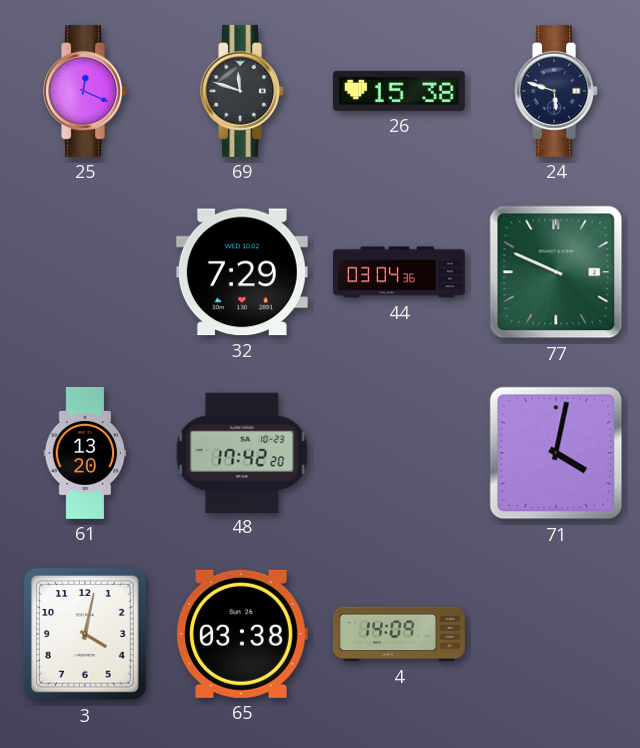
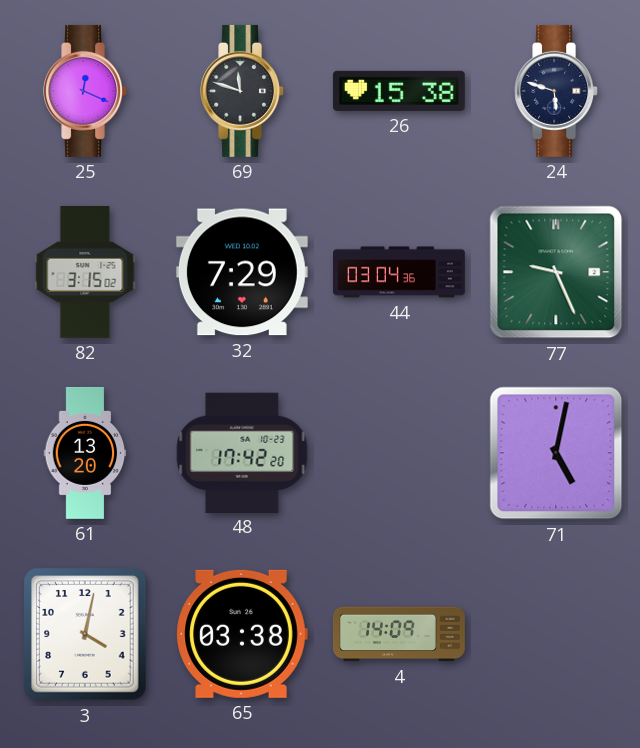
82: none -> 3:15 (85, 272)
77: 9:49 -> 9:26 (556, 272)
71: 4:02 -> 5:02 (556, 453)
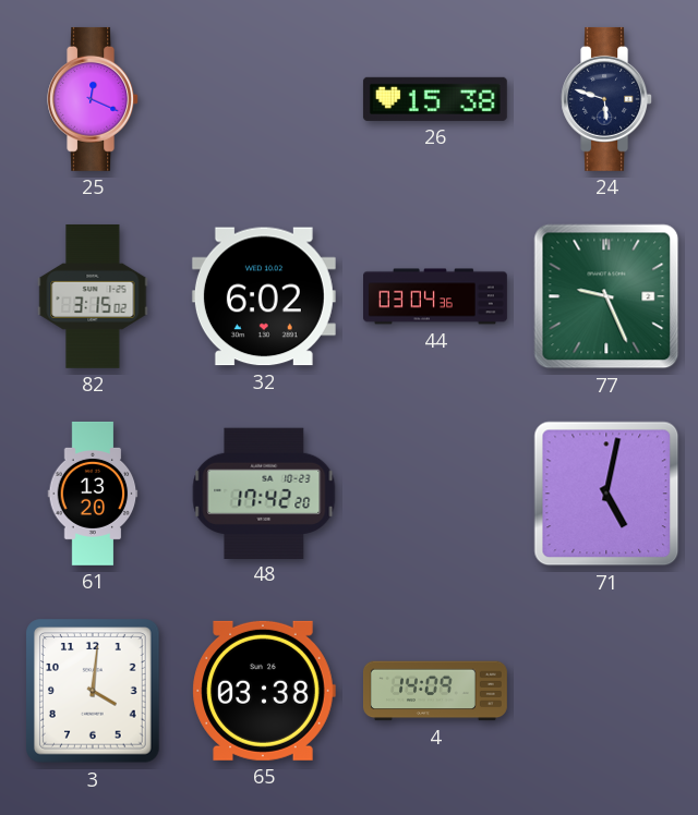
69: 11:48 -> none (243, 91)
32: 7:29 -> 6:02 (264, 296)
3: 4:02 -> 4:01 (93, 691)
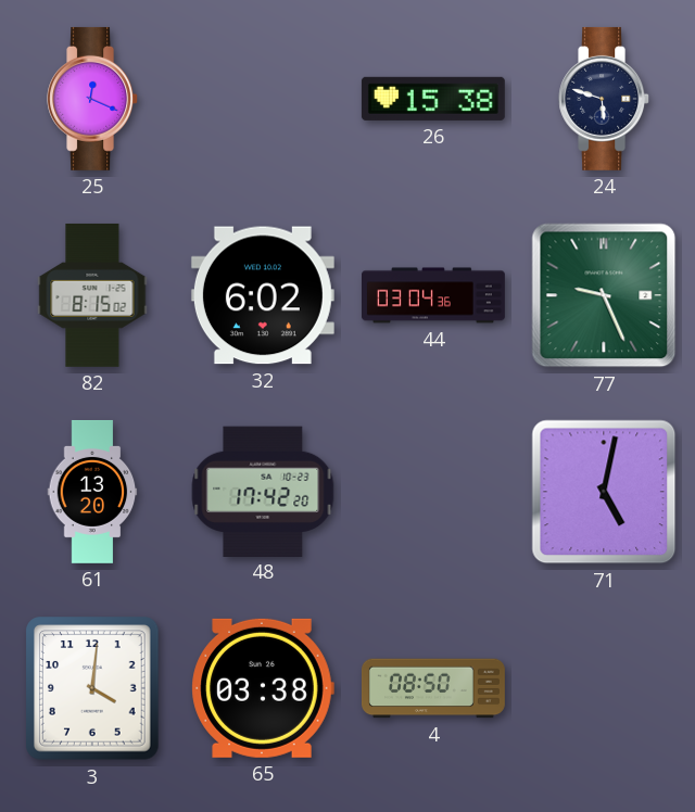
82: 3:15 -> 8:15 (92, 295)
4: 14:09 -> 08:50 (433, 688)
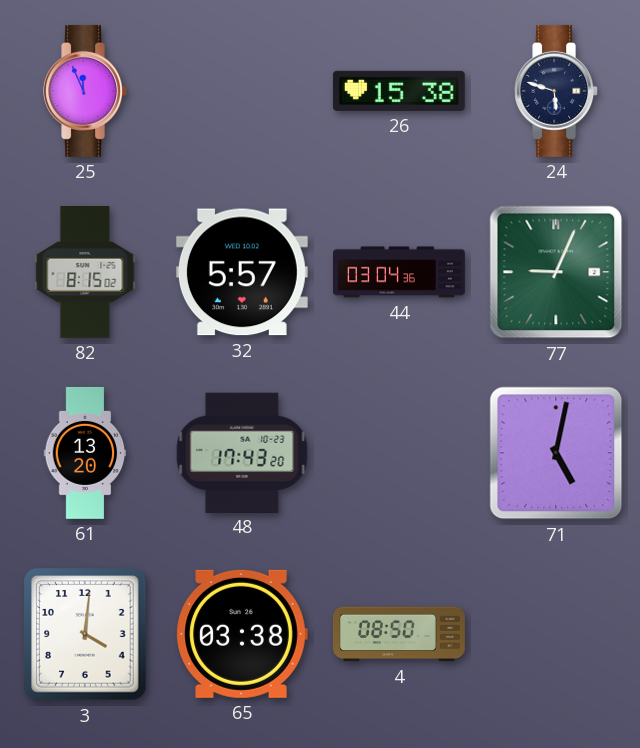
25: 12:19 -> 11:56 (86, 91)
32: 6:02 -> 5:57 (242, 272)
77: 9:26 -> 9:04 (556, 272)
48: 17:42 -> 17:43 (242, 452)
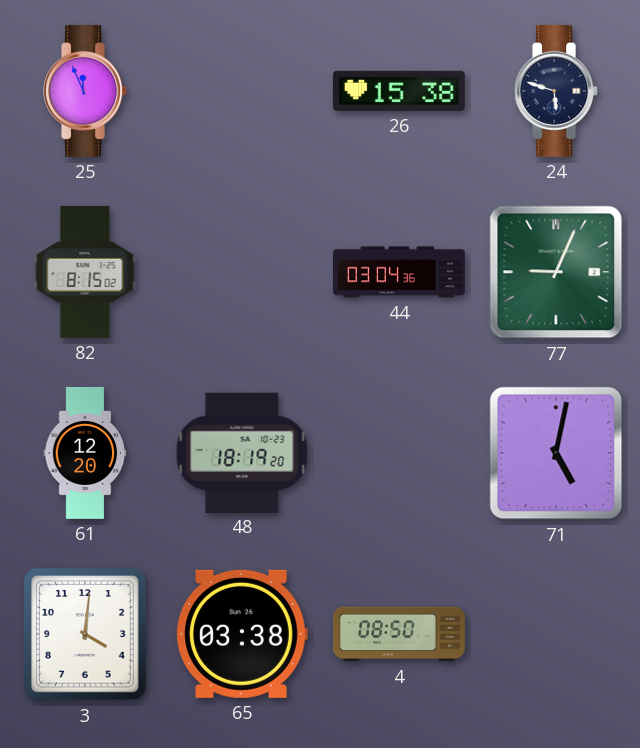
32: 5:57 -> none (242, 272)
61: 13:20 -> 12:20 (85, 453)
48: 17:43 -> 18:19 (242, 452)
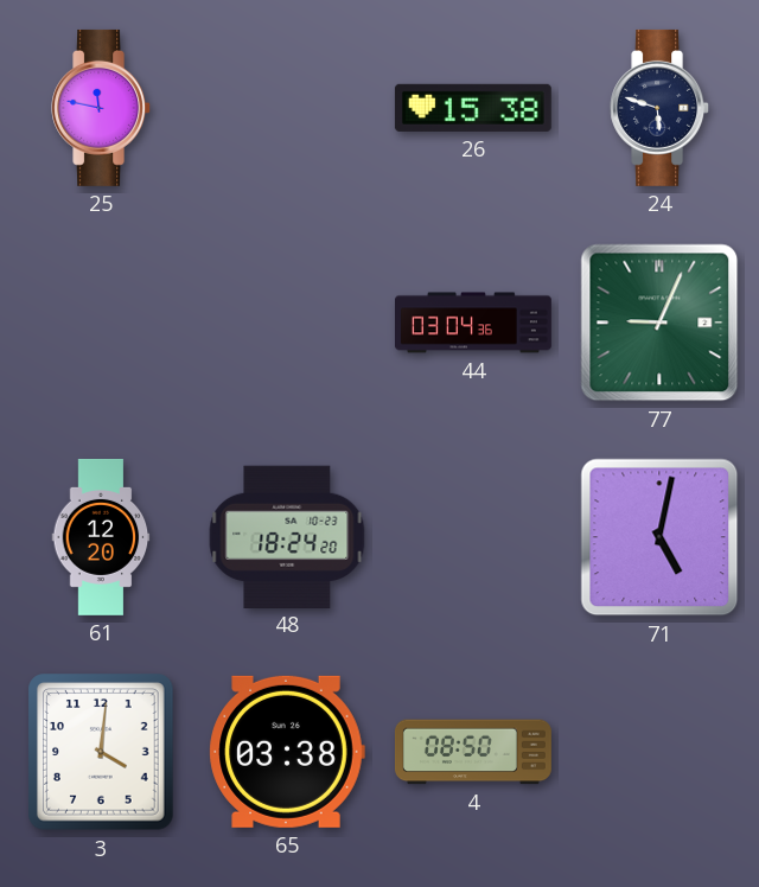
25: 11:56 -> 11:47 (102, 108)
82: 8:15 -> none (85, 272)
48: 18:19 -> 18:24 (287, 536)
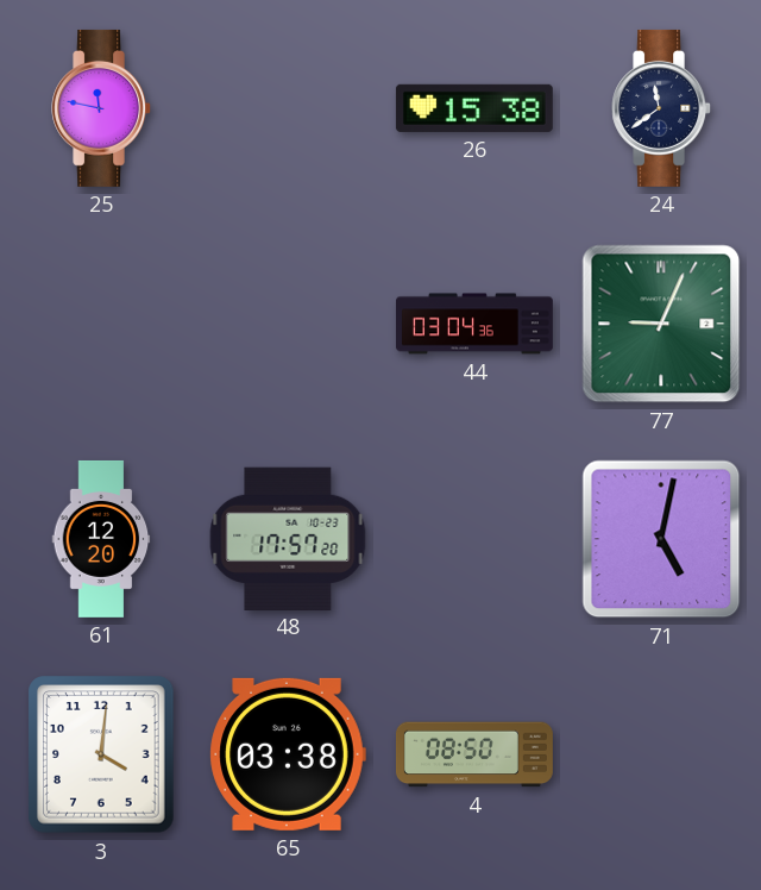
24: 5:48 -> 11:39 (662, 108)
48: 18:24 -> 17:57 (288, 538)
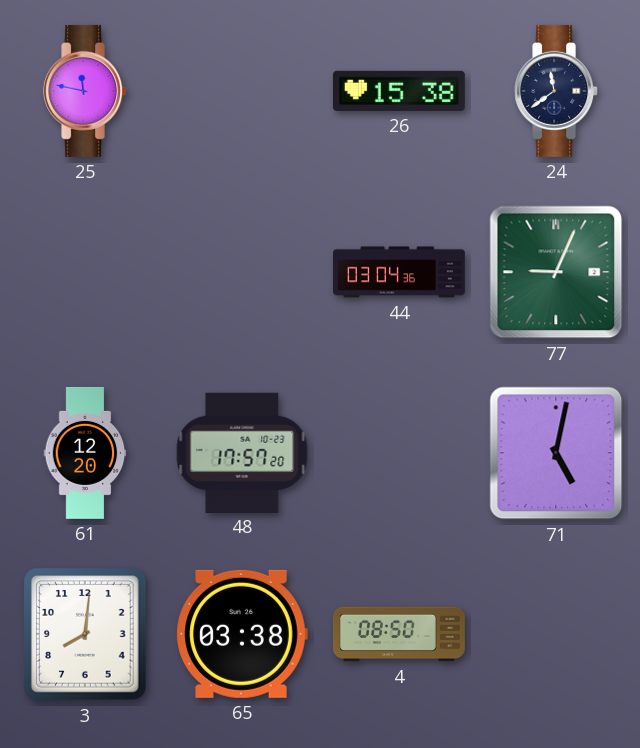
3: 4:01 -> 8:01 (85, 634)
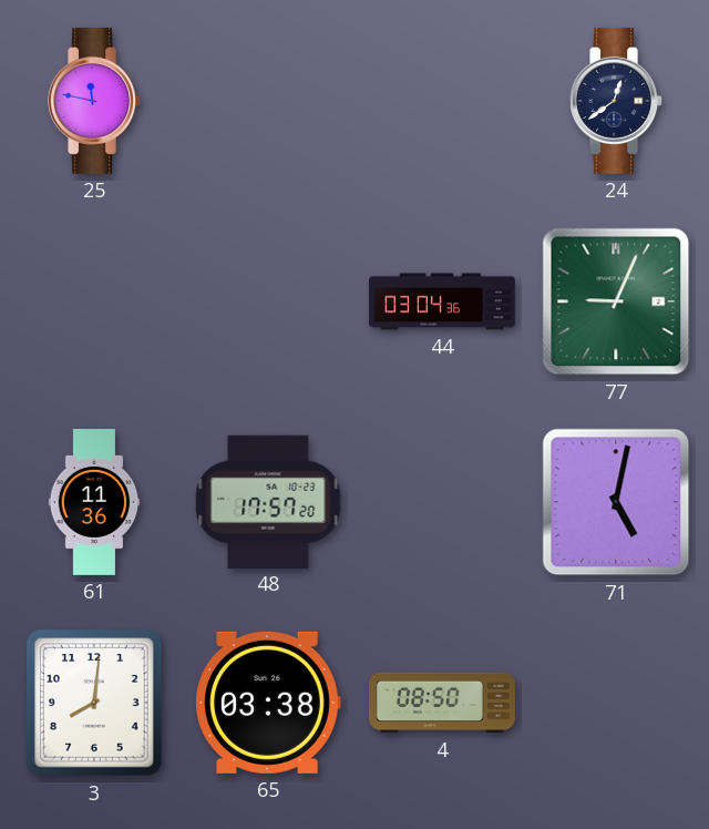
26: 15:38 -> none (399, 91)
24: 11:39 -> 12:39 (617, 101)
61: 12:20 -> 11:36 (94, 502)
